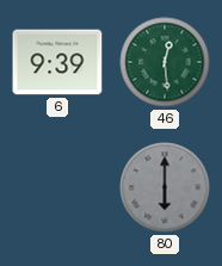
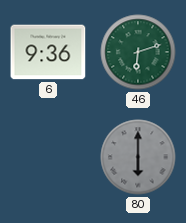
6: 9:39 -> 9:36 (48, 52)
46: 12:29 -> 6:12 (138, 52)
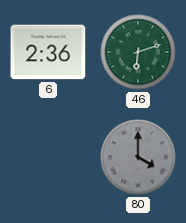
6: 9:36 -> 2:36 (48, 52)
80: 6:00 -> 4:00 (138, 157)
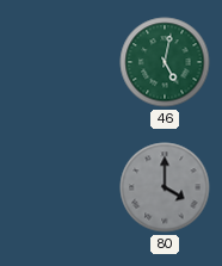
6: 2:36 -> none (48, 52)
46: 6:12 -> 5:02 (165, 62)
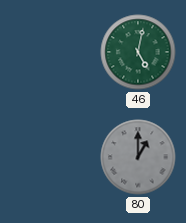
80: 4:00 -> 1:00 (138, 157)
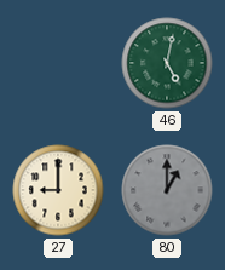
27: none -> 9:00 (58, 190)
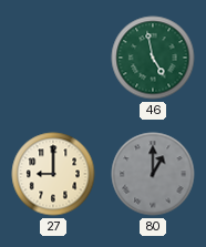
46: 5:02 -> 4:58 (153, 58)
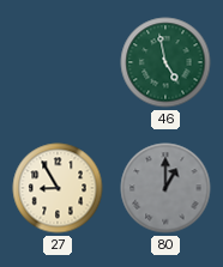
27: 9:00 -> 8:55 (58, 188)
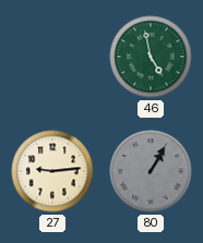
27: 8:55 -> 9:14 (52, 171)
80: 1:00 -> 1:05 (151, 171)
